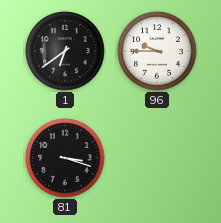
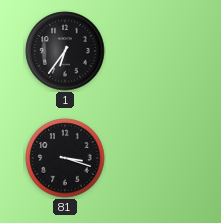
1: 6:39 -> 6:36 (65, 51)
96: 9:45 -> none (157, 51)
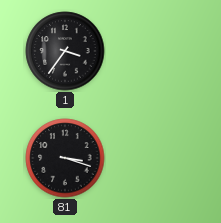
1: 6:36 -> 3:36 (65, 51)
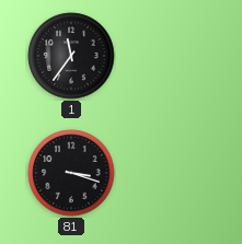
1: 3:36 -> 11:36 (71, 56)
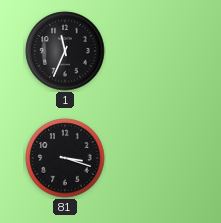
1: 11:36 -> 11:34 (65, 51)
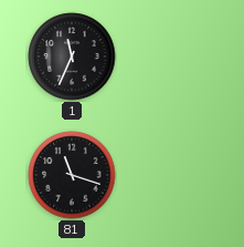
81: 3:18 -> 11:18 (72, 175)
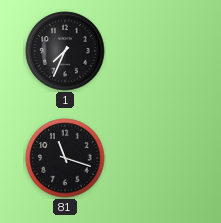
1: 11:34 -> 7:34 (65, 51)
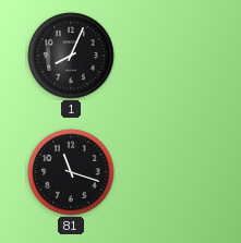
1: 7:34 -> 8:04 (71, 56)
